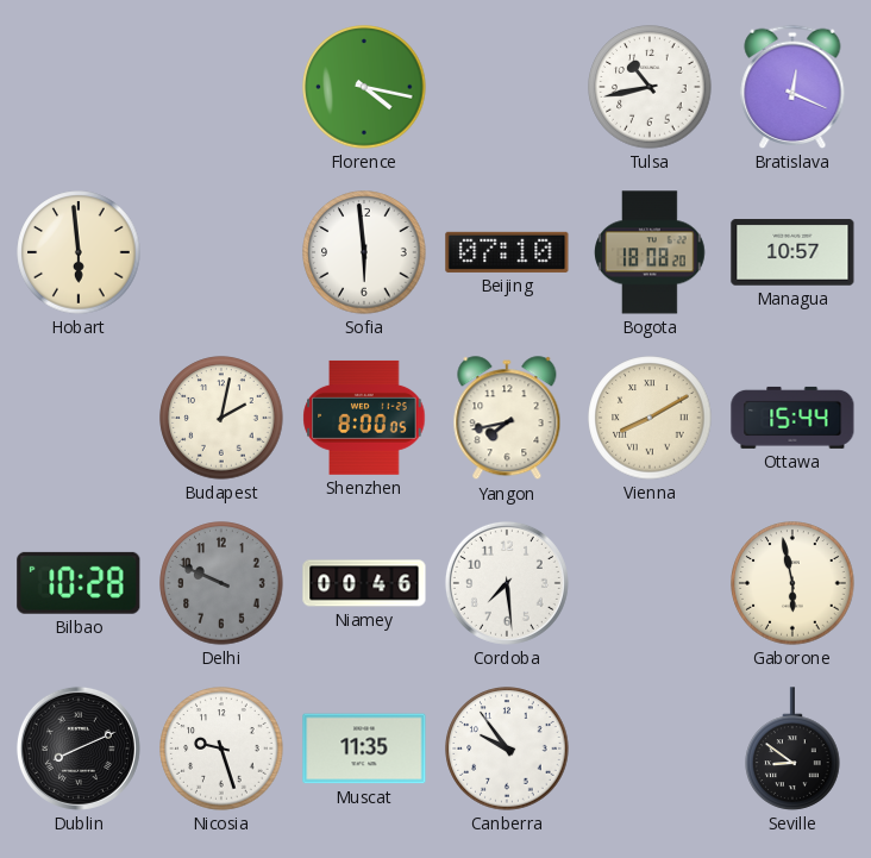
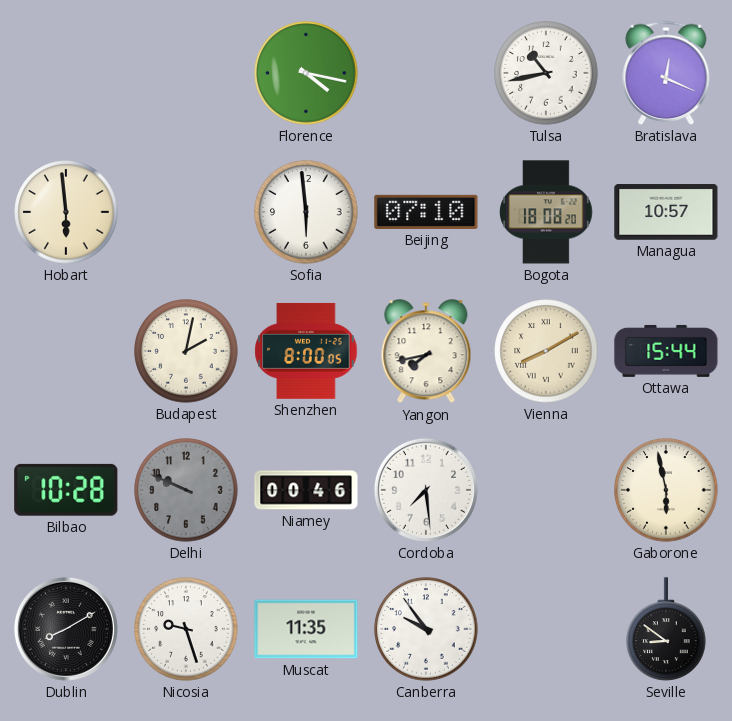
Dublin: 8:11 -> 8:10 (66, 629)
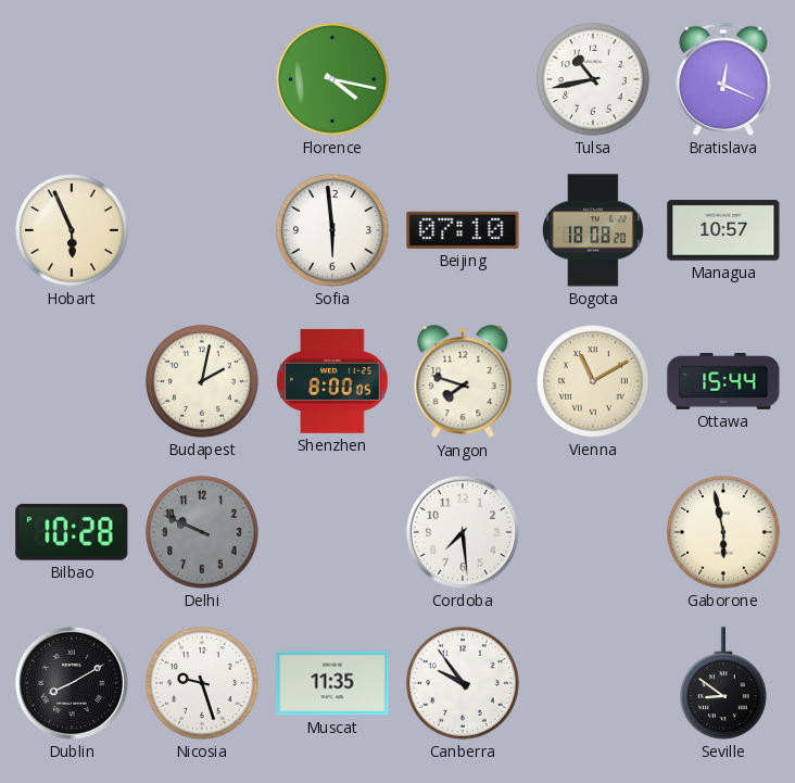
Hobart: 5:59 -> 5:56 (72, 230)
Yangon: 7:43 -> 7:48 (463, 382)
Vienna: 8:10 -> 11:10 (593, 381)
Niamey: 00:46 -> none (306, 490)
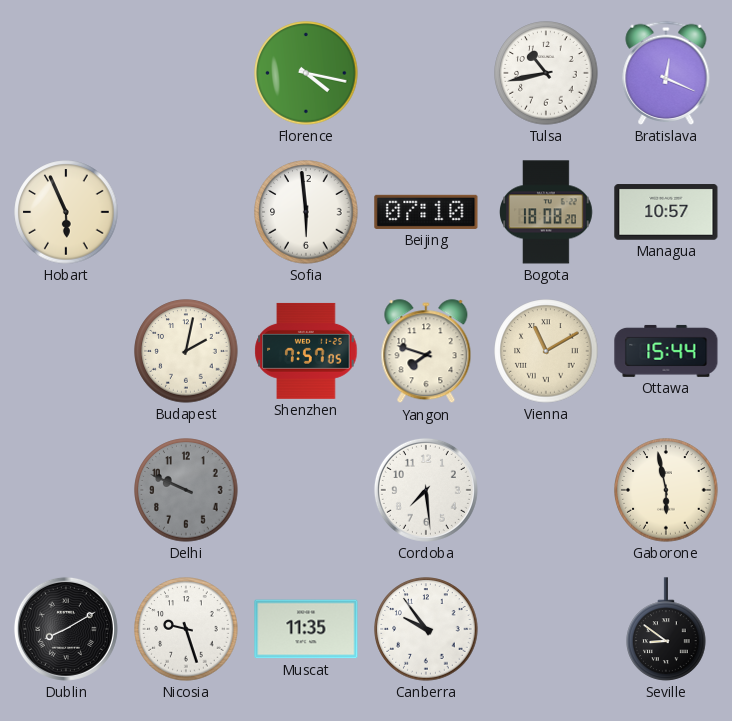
Shenzhen: 8:00 -> 7:57 (306, 351)
Bilbao: 10:28 -> none (72, 532)
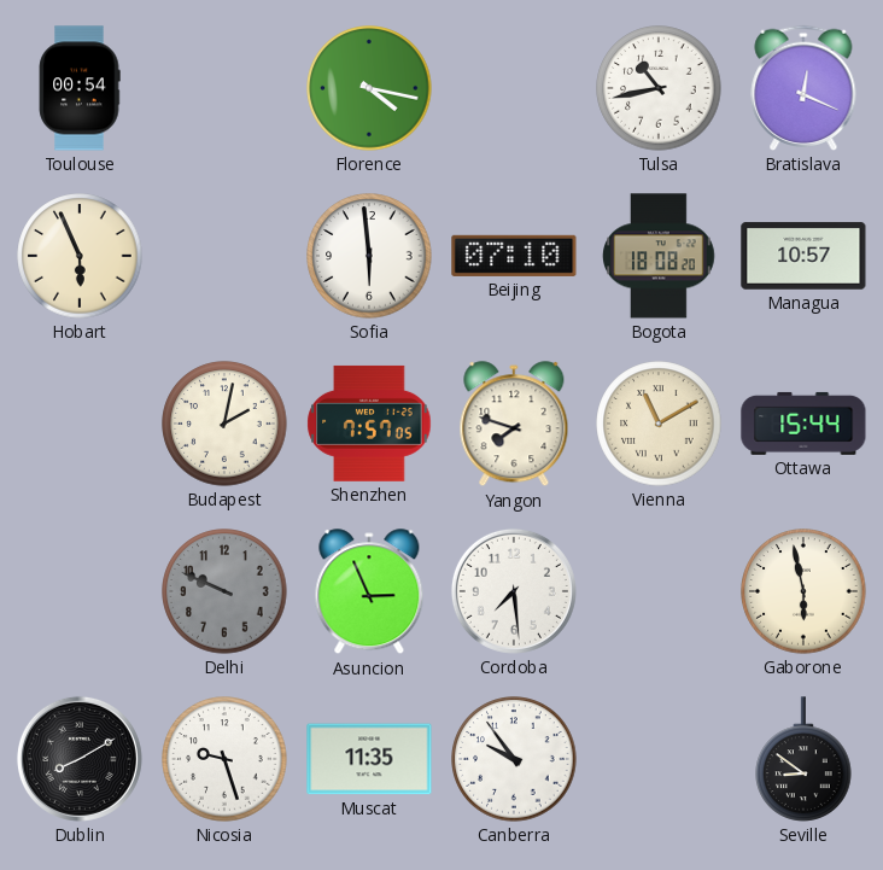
Toulouse: none -> 00:54 (80, 88)
Asuncion: none -> 2:56 (369, 592)
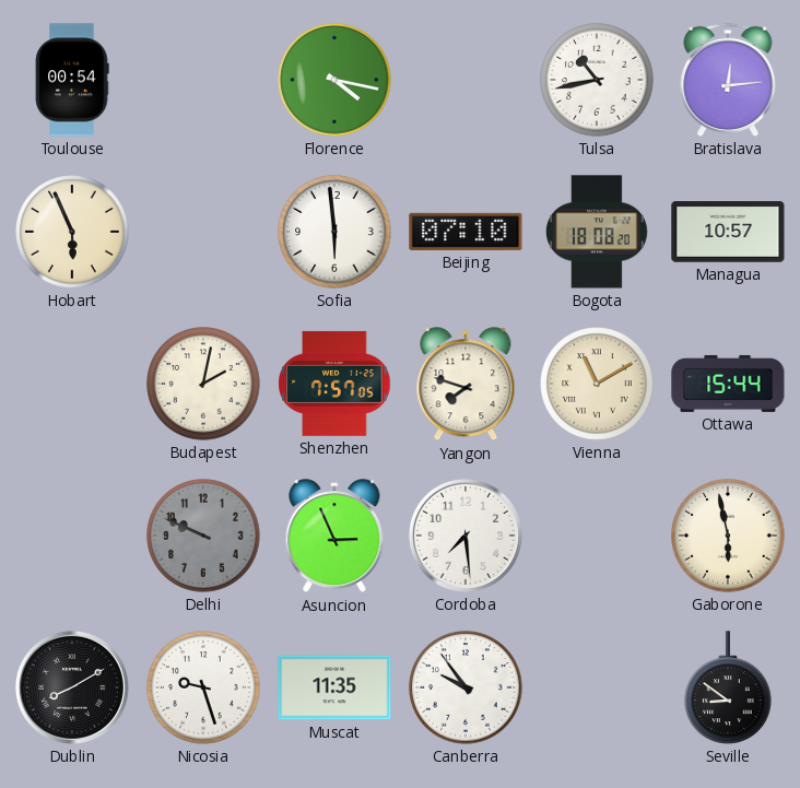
Bratislava: 12:19 -> 12:14 (728, 80)
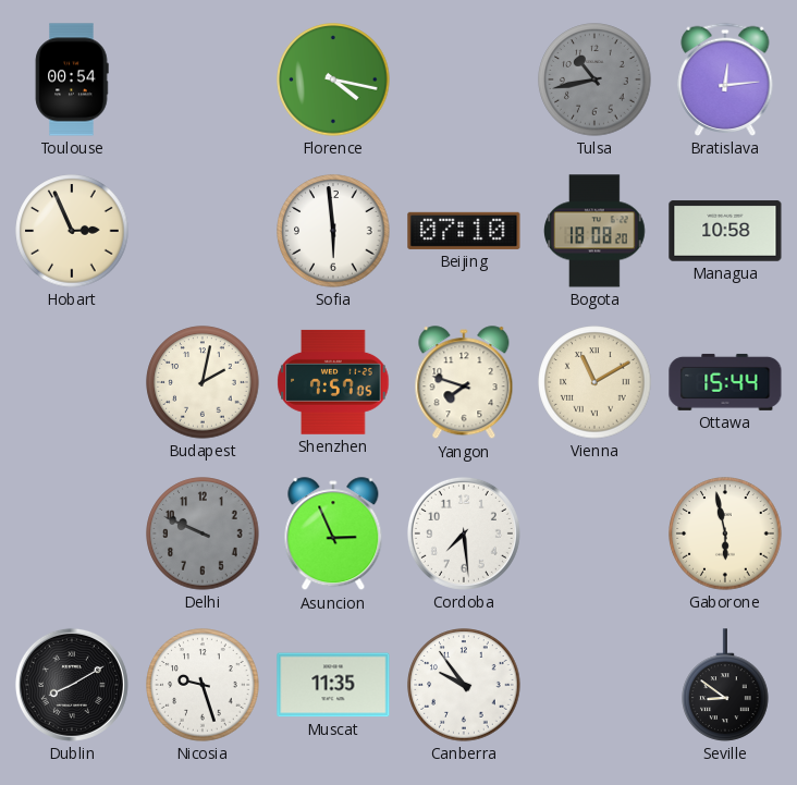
Tulsa dial: white -> grey (594, 79)
Hobart: 5:56 -> 2:56 (72, 231)
Managua: 10:57 -> 10:58 (725, 231)
